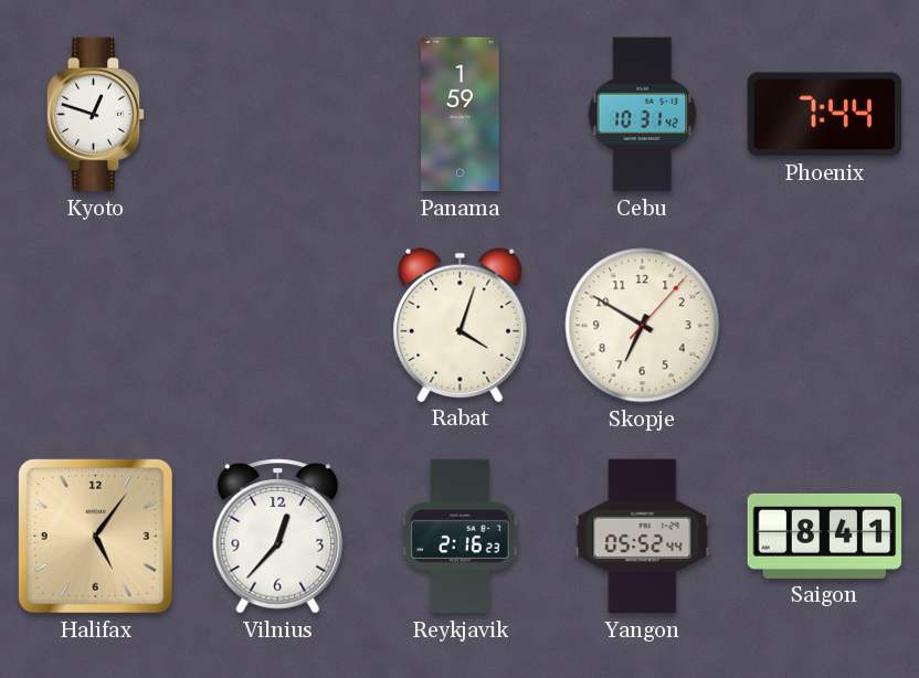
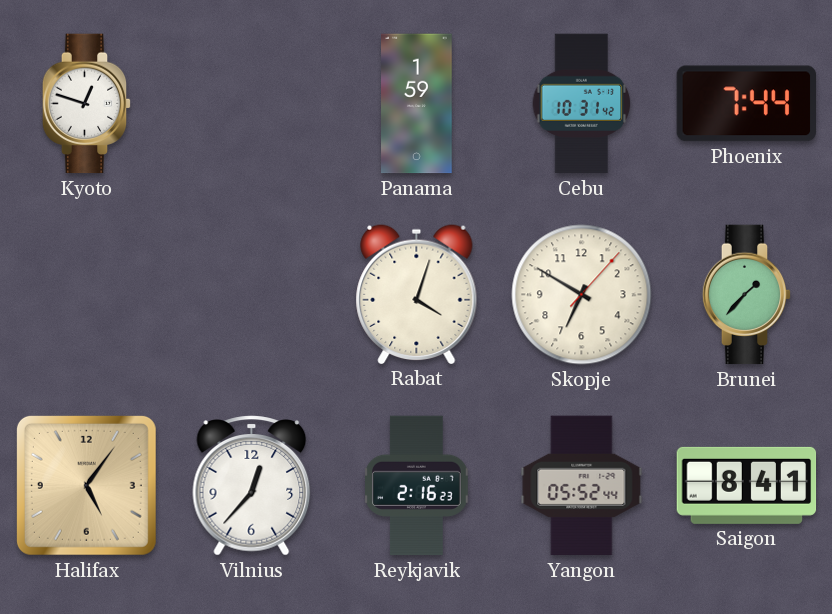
Brunei: none -> 1:37 (747, 295)
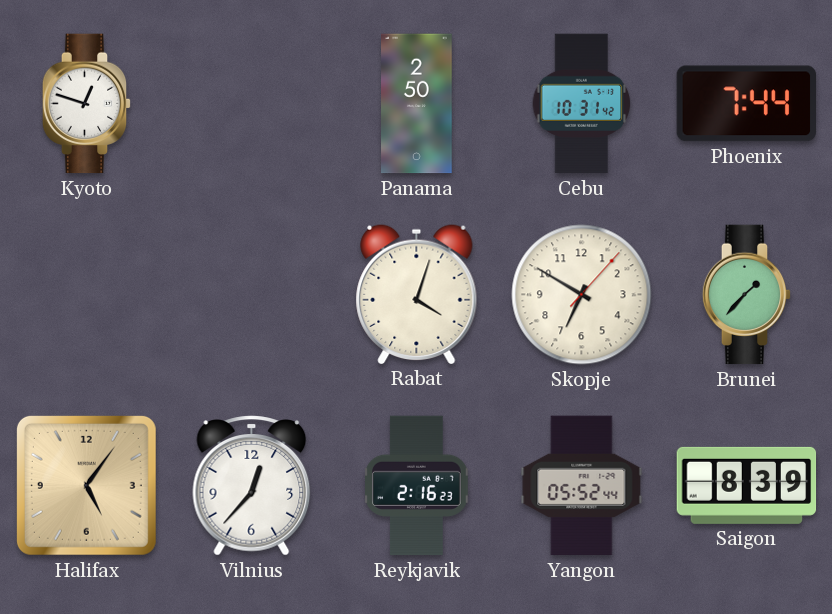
Panama: 1:59 -> 2:50 (417, 104)
Saigon: 8:41 -> 8:39 (747, 485)
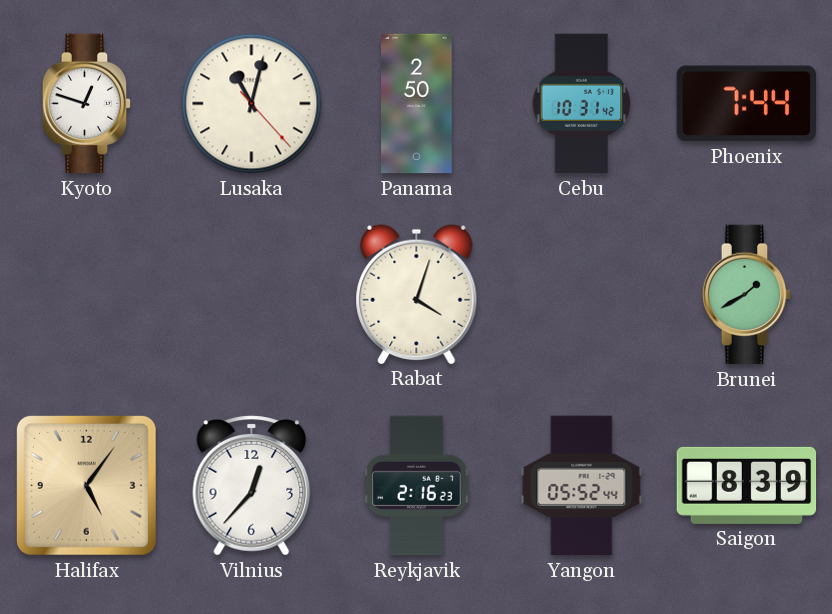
Lusaka: none -> 11:02 (252, 104)
Skopje: 6:50 -> none (582, 295)
Brunei: 1:37 -> 1:40 (747, 295)
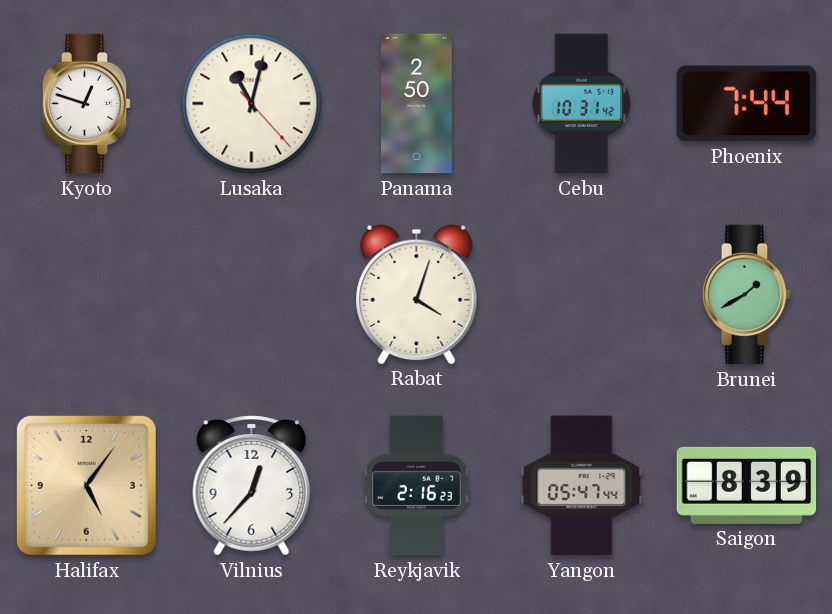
Yangon: 05:52 -> 05:47 (582, 486)
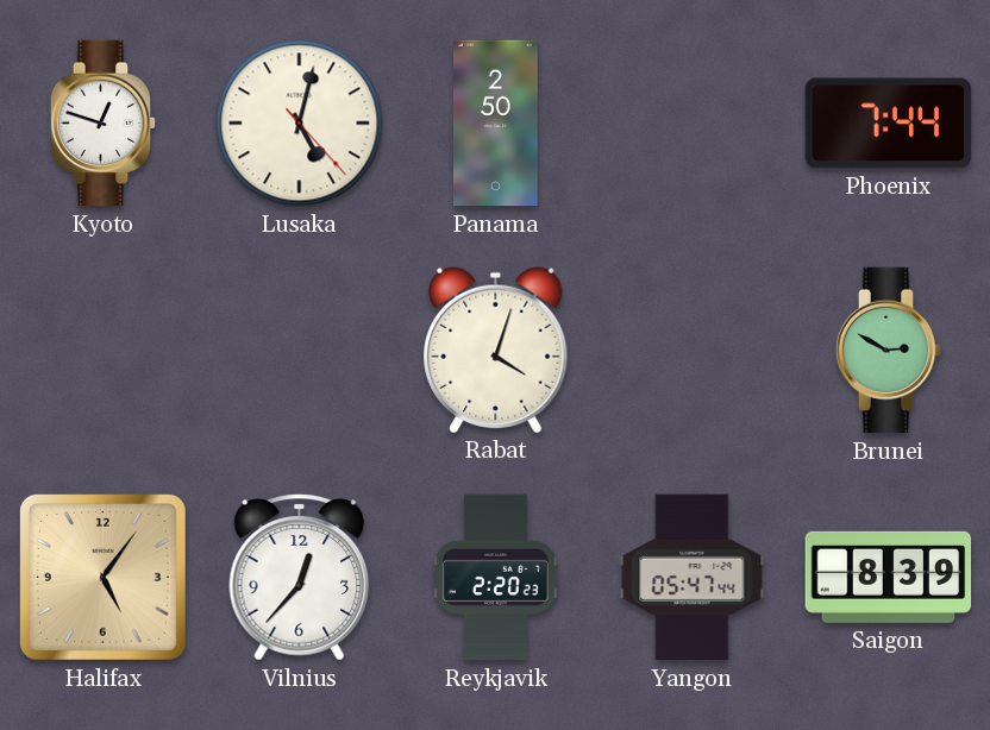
Lusaka: 11:02 -> 5:02 (300, 124)
Cebu: 10:31 -> none (582, 104)
Brunei: 1:40 -> 2:50 (889, 351)
Reykjavik: 2:16 -> 2:20 (496, 578)
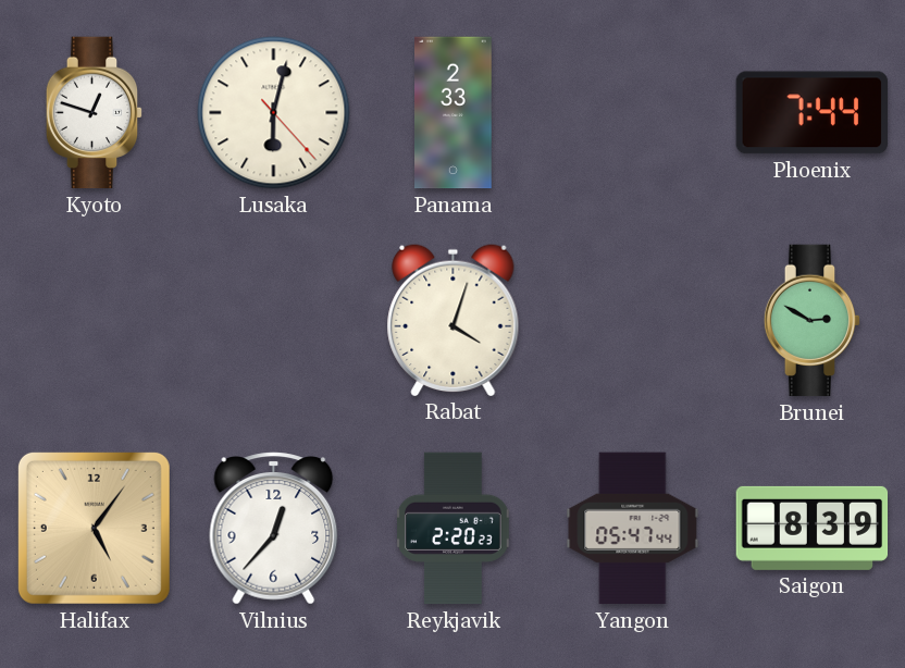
Lusaka: 5:02 -> 6:02 (274, 113)
Panama: 2:50 -> 2:33 (454, 113)
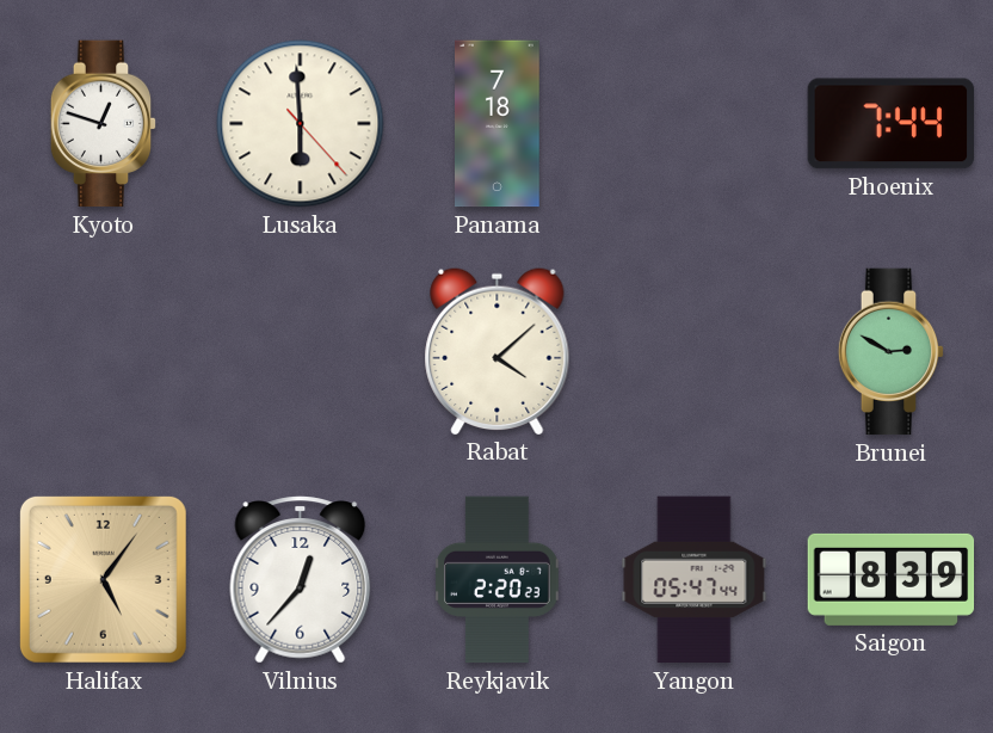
Lusaka: 6:02 -> 5:59 (301, 124)
Panama: 2:33 -> 7:18 (498, 124)
Rabat: 4:03 -> 4:08 (498, 351)
